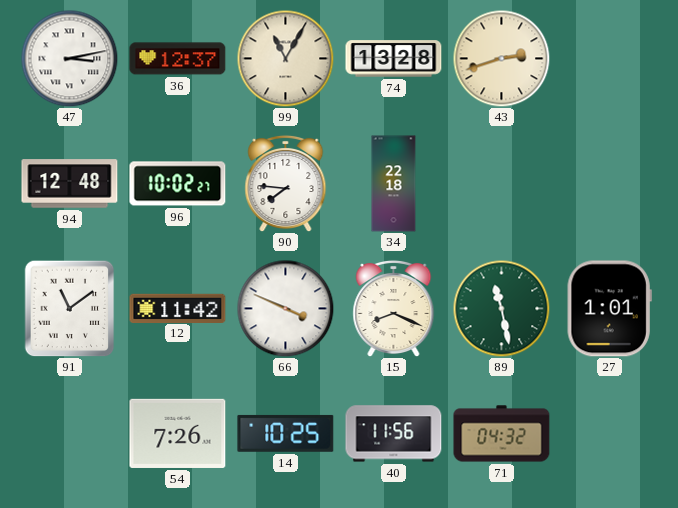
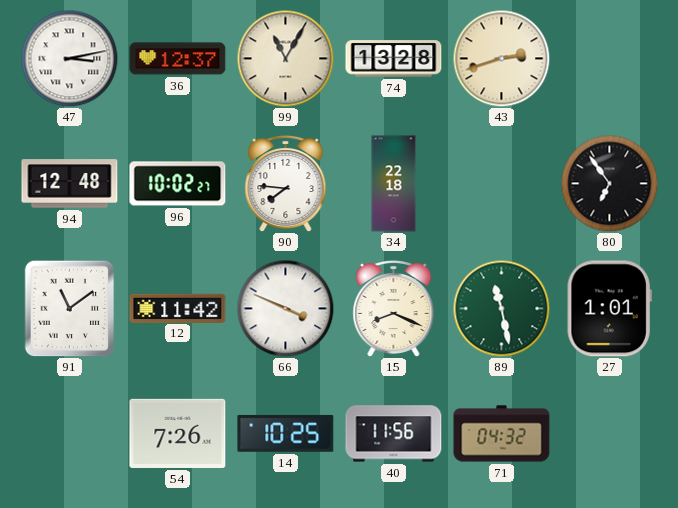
80: none -> 6:54 (609, 183)
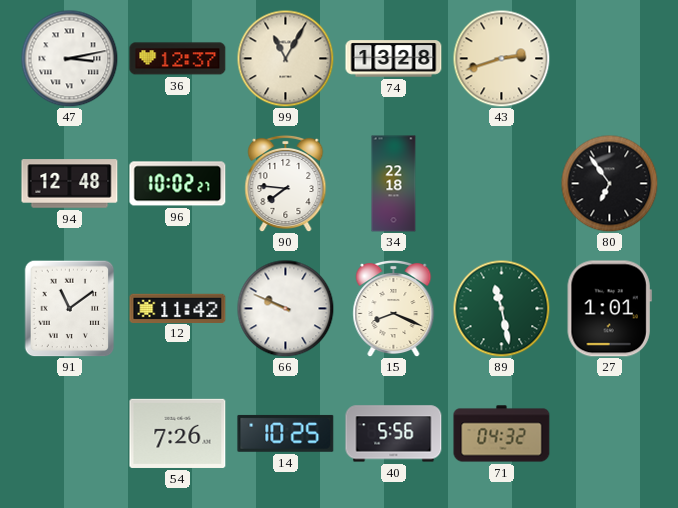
66: 3:49 -> 9:49 (285, 308)
40: 11:56 -> 5:56 (394, 434)
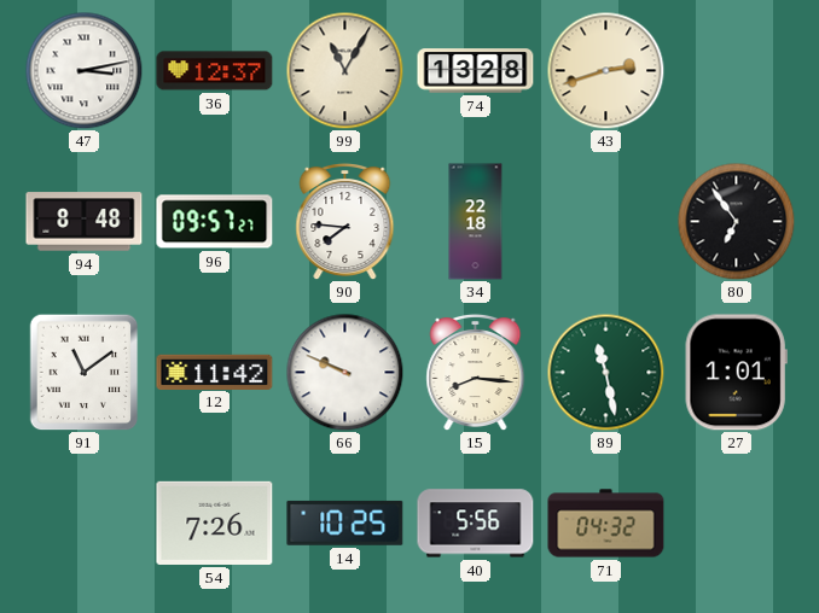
94: 12:48 -> 8:48 (85, 222)
96: 10:02 -> 09:57 (215, 222)
15: 8:19 -> 8:16 (476, 372)
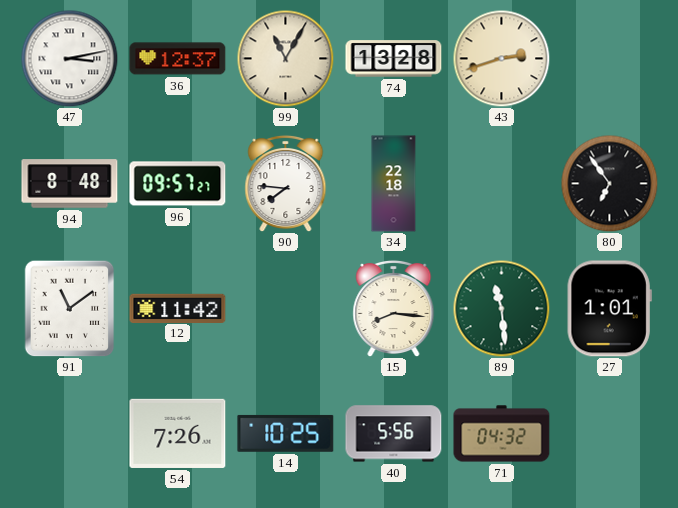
66: 9:49 -> none (344, 372)
89: 11:28 -> 11:29 (501, 308)
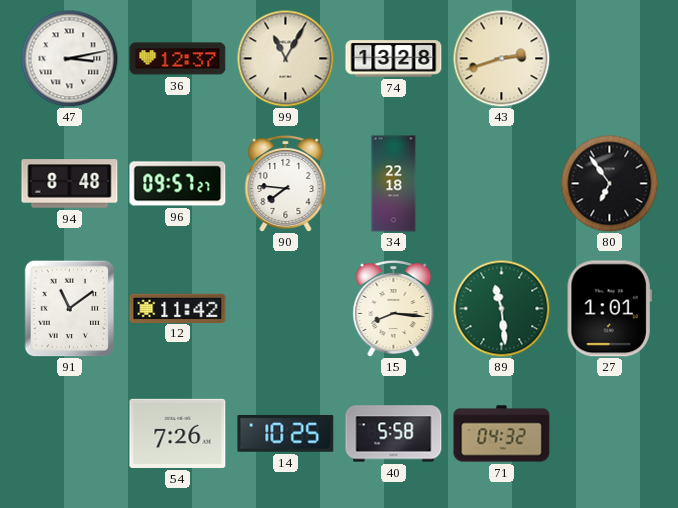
40: 5:56 -> 5:58 (394, 434)
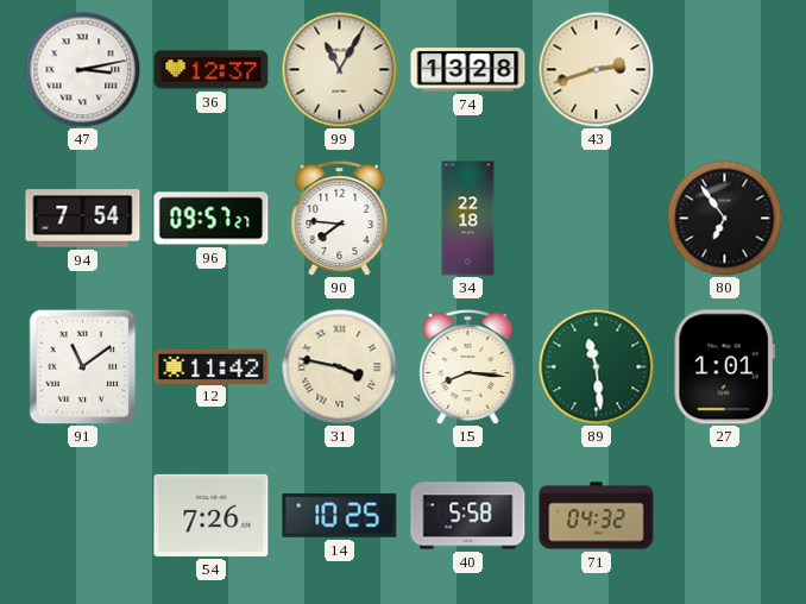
94: 8:48 -> 7:54 (83, 219)
31: none -> 3:47 (339, 366)
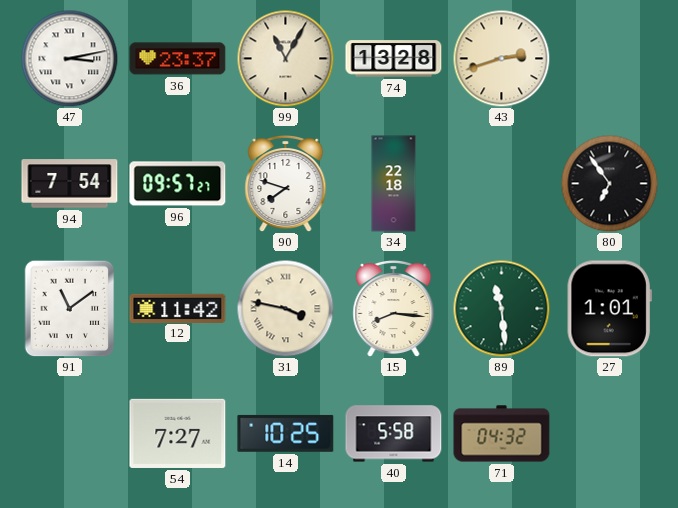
36: 12:37 -> 23:37 (178, 59)
90: 7:46 -> 7:48 (286, 183)
54: 7:26 -> 7:27 (178, 433)
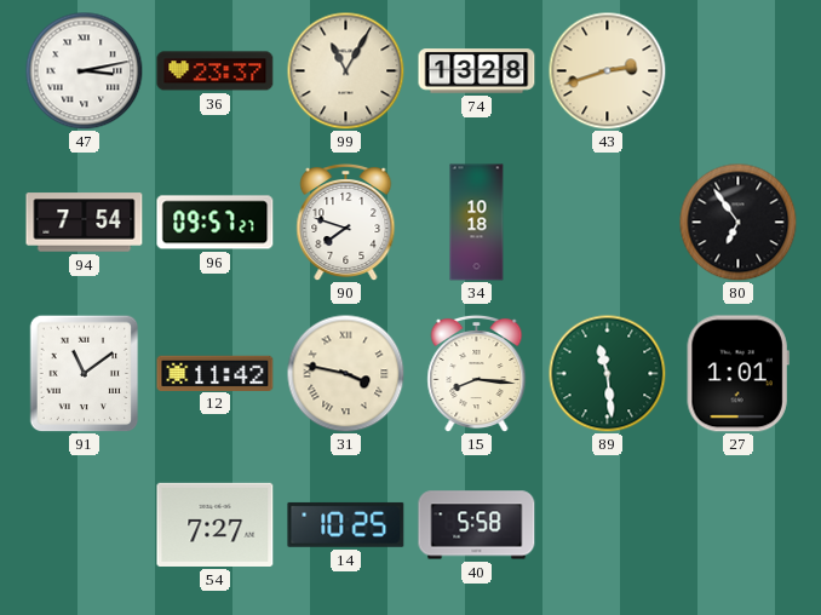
34: 22:18 -> 10:18 (477, 223)
71: 04:32 -> none (502, 434)
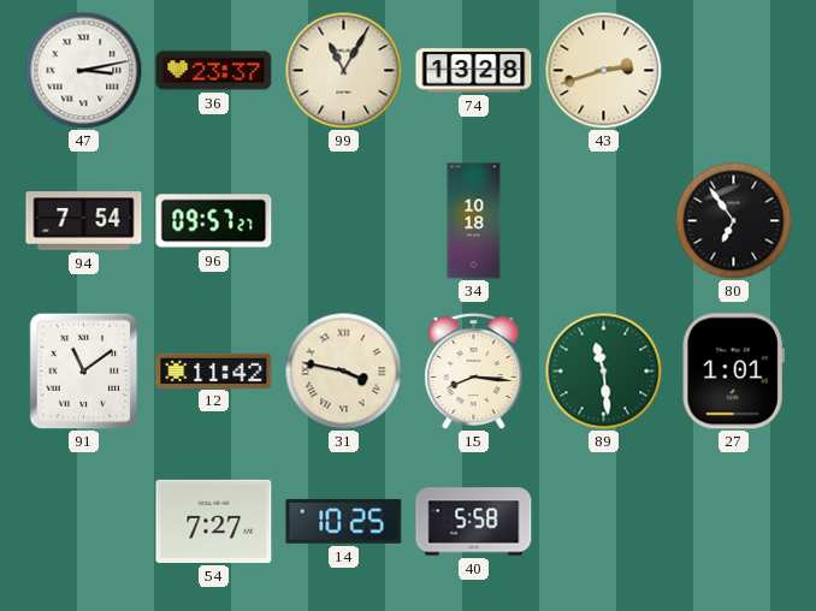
90: 7:48 -> none (346, 222)
